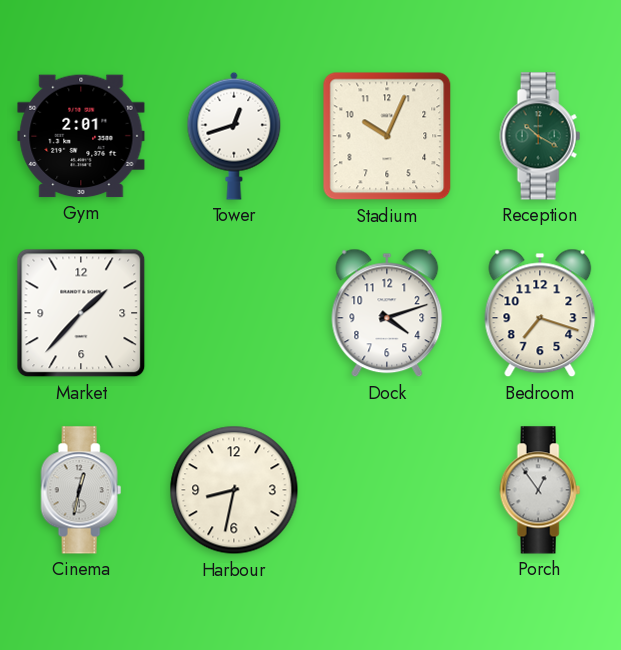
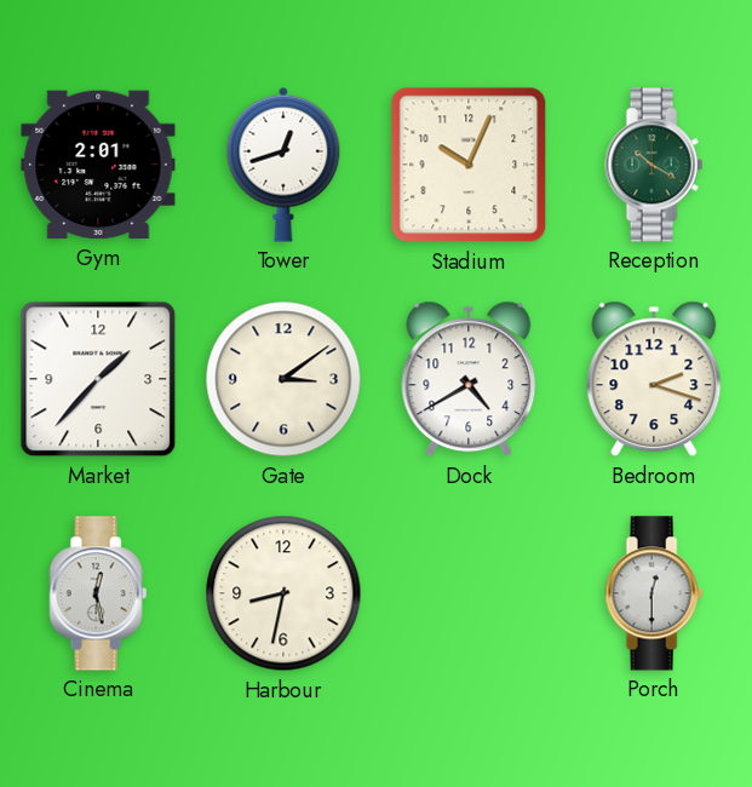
Gate: none -> 3:09 (283, 379)
Dock: 4:12 -> 4:40 (469, 379)
Bedroom: 7:18 -> 2:18 (654, 379)
Cinema: 12:32 -> 12:28 (98, 593)
Porch: 12:54 -> 12:30 (654, 593)
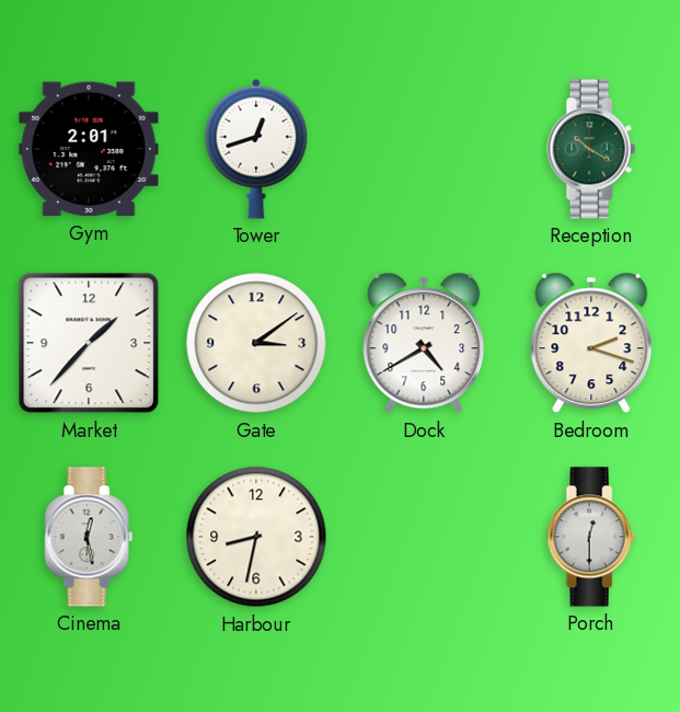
Stadium: 10:04 -> none (469, 165)
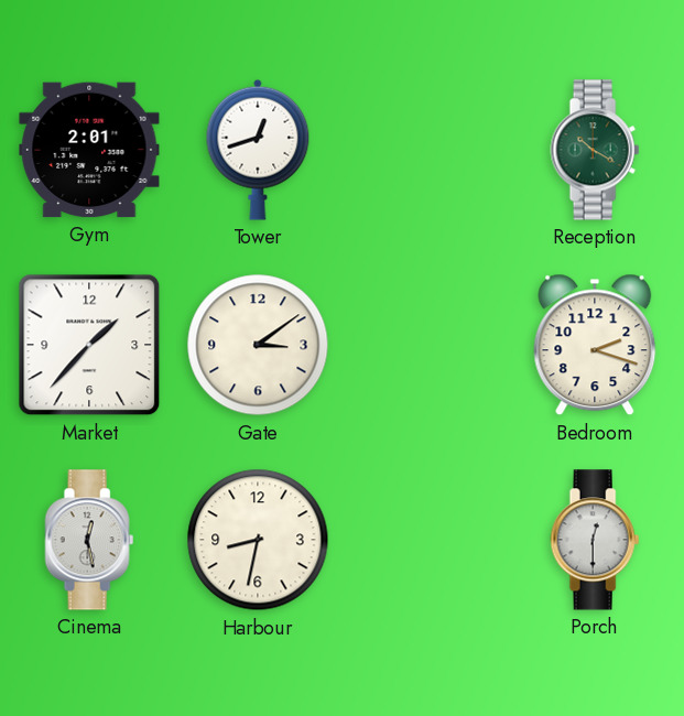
Dock: 4:40 -> none (424, 343)
